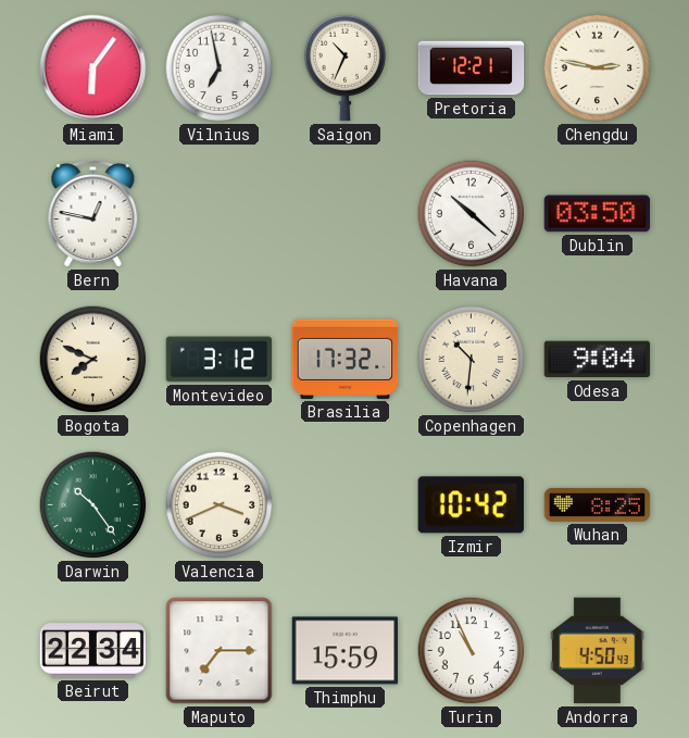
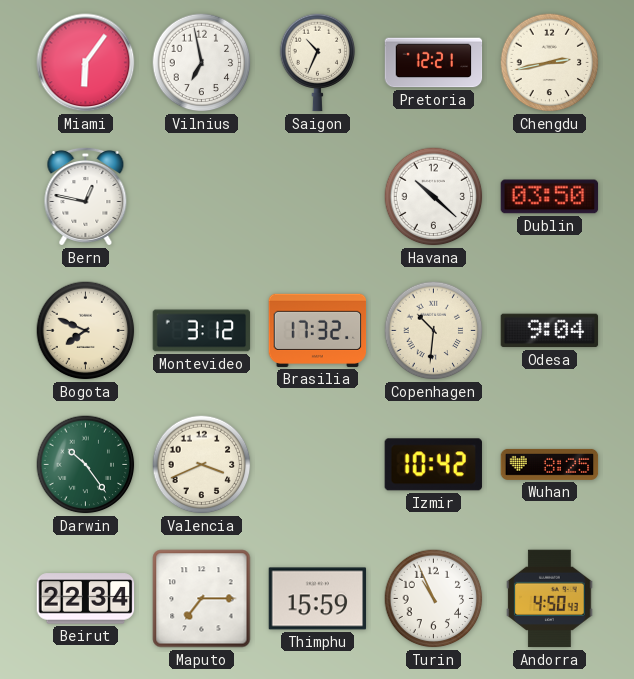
Chengdu: 2:47 -> 2:43 (550, 63)
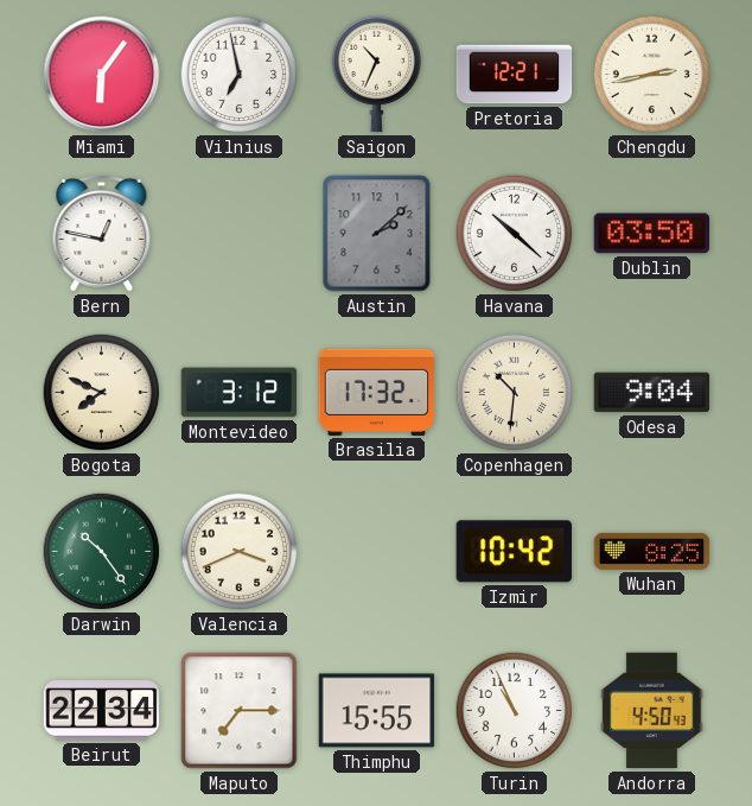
Austin: none -> 2:08 (377, 234)
Thimphu: 15:59 -> 15:55 (377, 711)
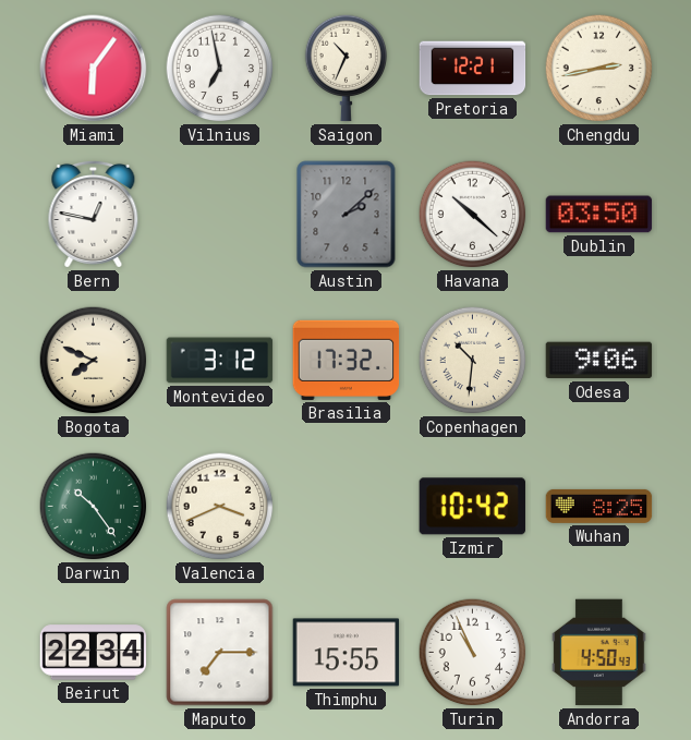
Odesa: 9:04 -> 9:06 (599, 361)
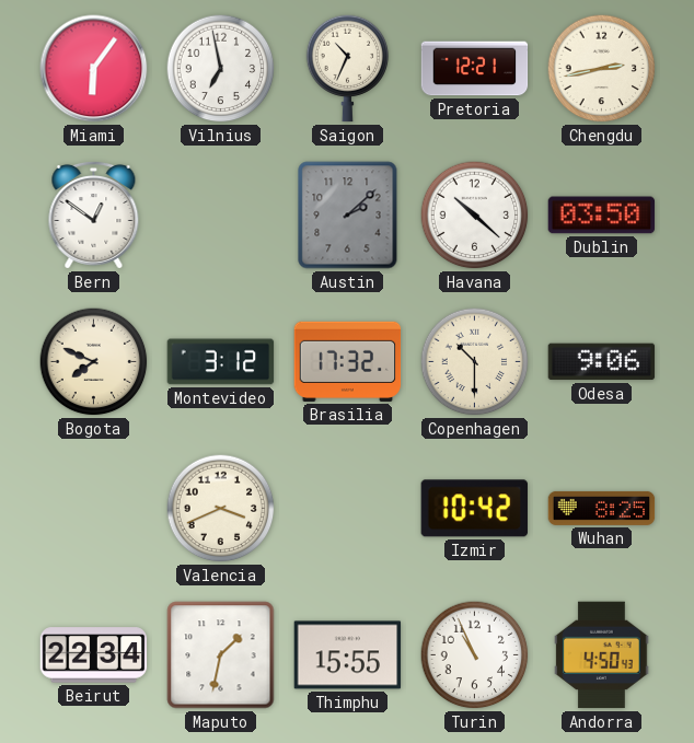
Bern: 12:47 -> 12:51 (94, 214)
Copenhagen: 10:31 -> 10:30 (475, 362)
Darwin: 10:24 -> none (94, 507)
Maputo: 7:15 -> 1:32 (221, 655)
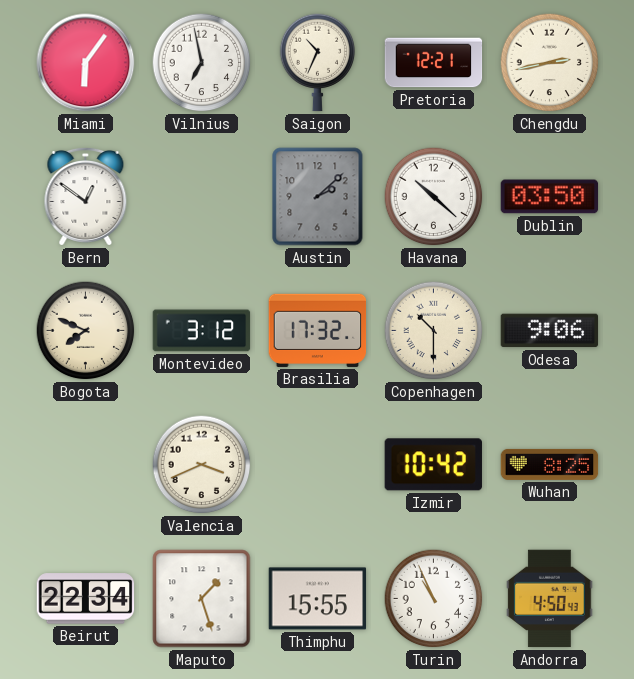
Maputo: 1:32 -> 1:27 (202, 599)
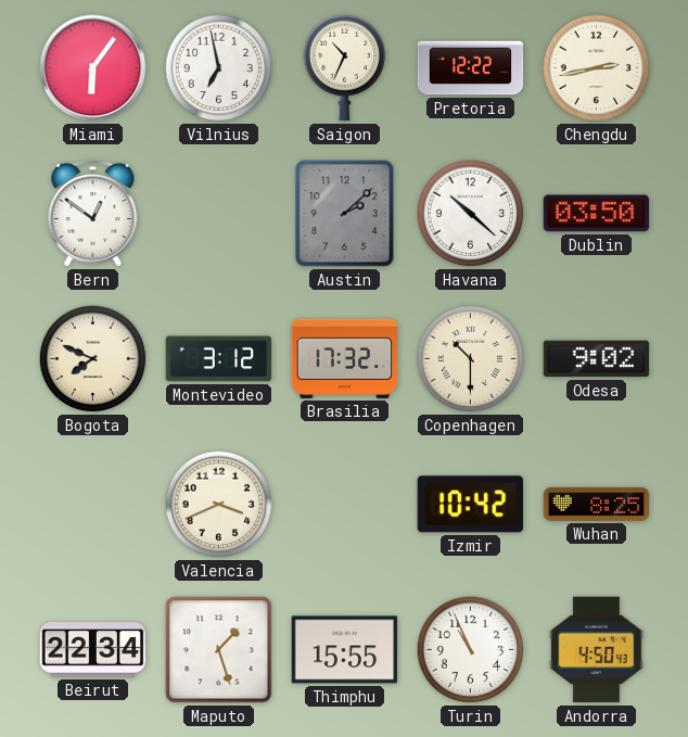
Pretoria: 12:21 -> 12:22 (471, 68)
Odesa: 9:06 -> 9:02 (597, 359)
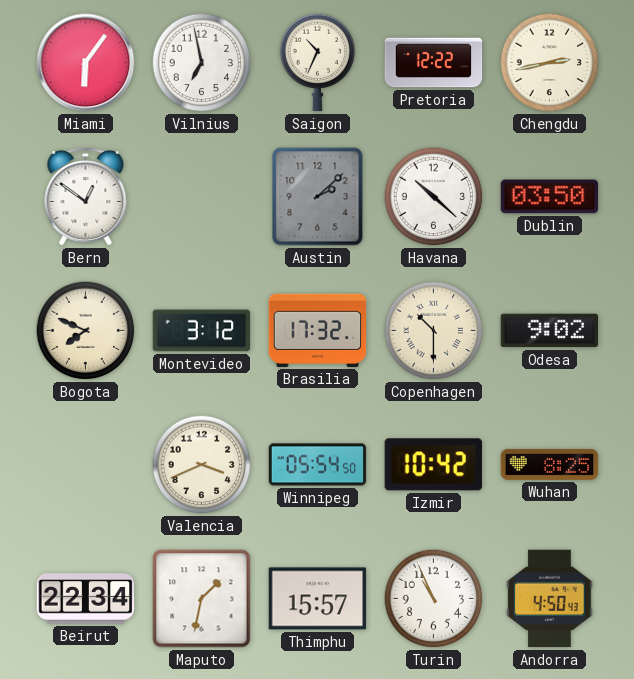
Winnipeg: none -> 05:54 (318, 465)
Maputo: 1:27 -> 1:32 (202, 599)
Thimphu: 15:55 -> 15:57 (318, 599)
